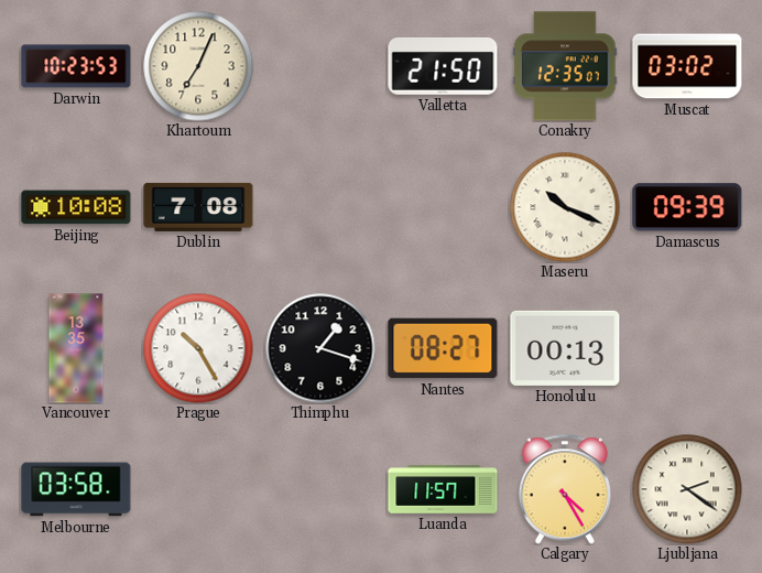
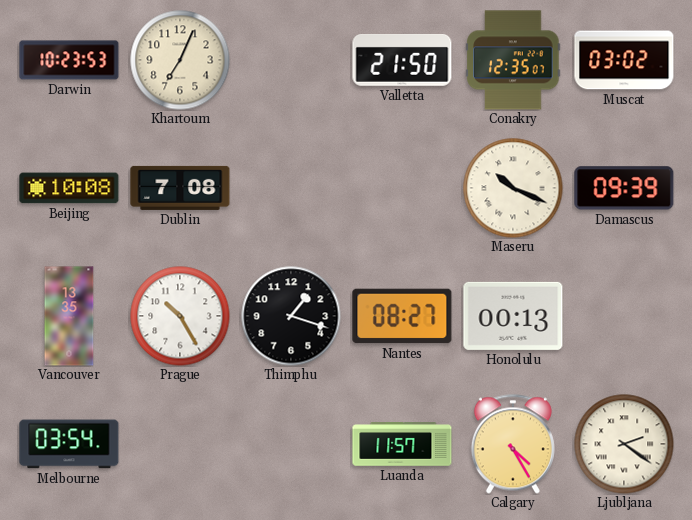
Melbourne: 03:58 -> 03:54 (69, 444)
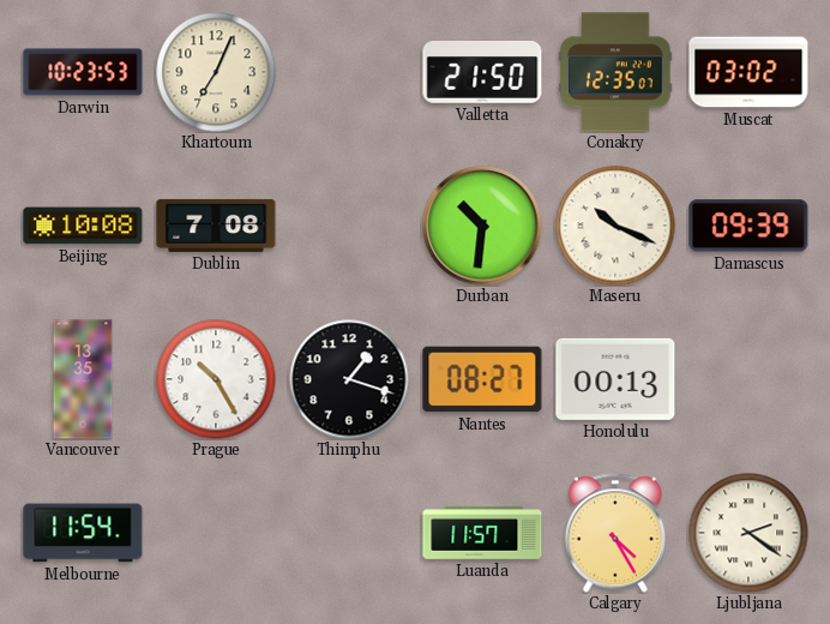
Durban: none -> 10:31 (482, 226)
Melbourne: 03:54 -> 11:54 (83, 533)
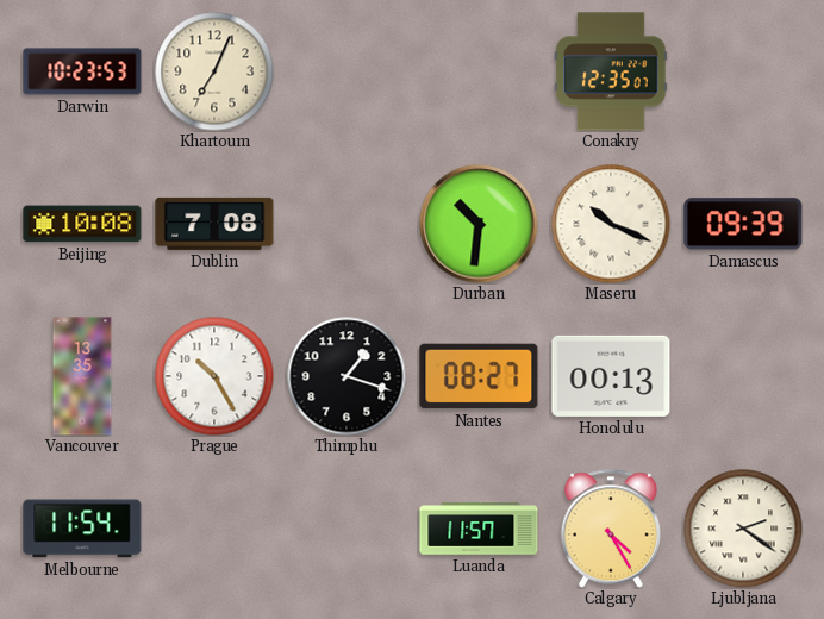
Valletta: 21:50 -> none (482, 73)
Muscat: 03:02 -> none (748, 72)
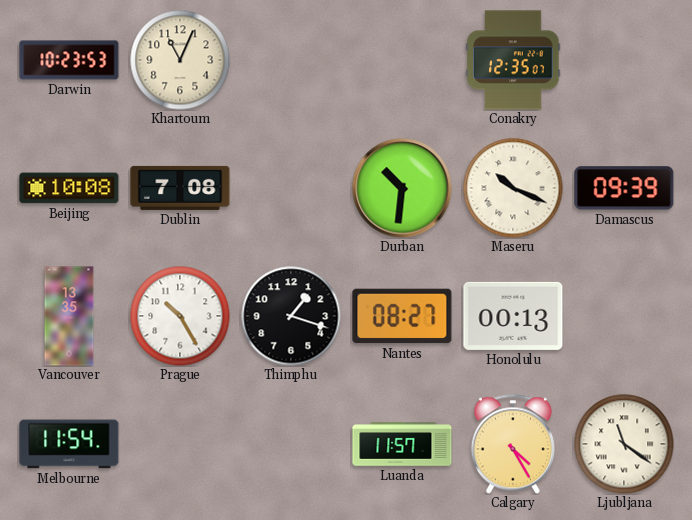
Khartoum: 7:04 -> 11:04 (180, 60)
Ljubljana: 2:21 -> 11:21 (624, 444)
